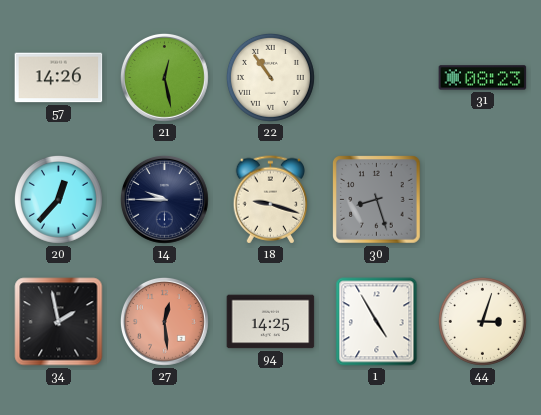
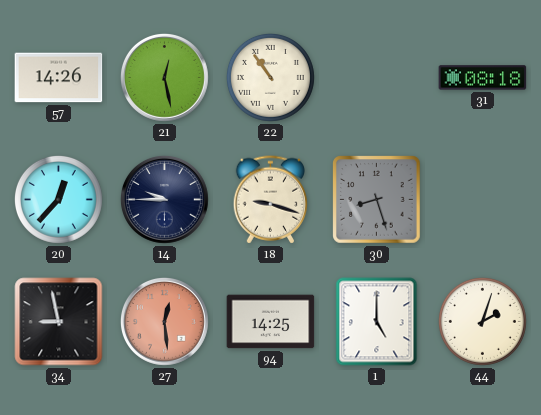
31: 08:23 -> 08:18 (483, 78)
34: 1:58 -> 8:58 (59, 322)
1: 4:55 -> 5:00 (377, 322)
44: 3:03 -> 2:03 (482, 321)
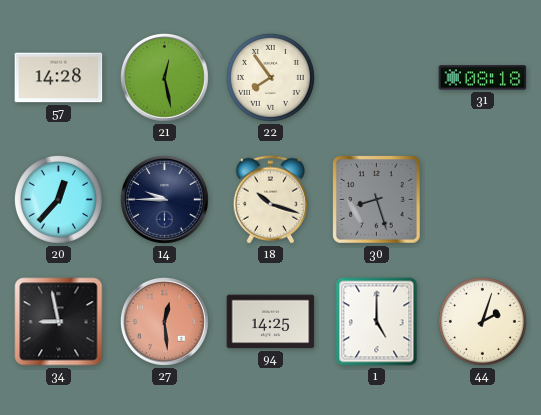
57: 14:26 -> 14:28 (59, 78)
22: 10:54 -> 7:54 (270, 77)
18: 9:18 -> 10:18 (271, 200)
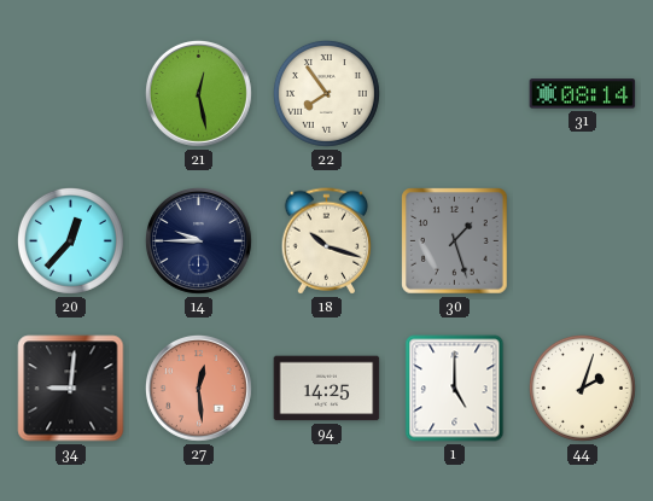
57: 14:28 -> none (59, 78)
31: 08:18 -> 08:14 (583, 94)
30: 8:27 -> 1:27 (455, 241)
34: 8:58 -> 9:01 (71, 389)
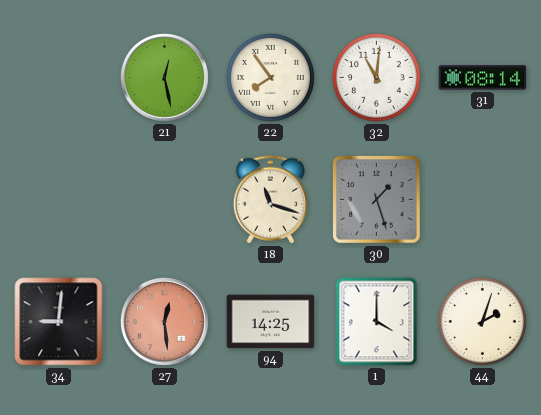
32: none -> 11:01 (376, 77)
20: 12:37 -> none (70, 240)
14: 9:45 -> none (198, 240)
18: 10:18 -> 11:18 (271, 200)
1: 5:00 -> 4:00 (377, 322)
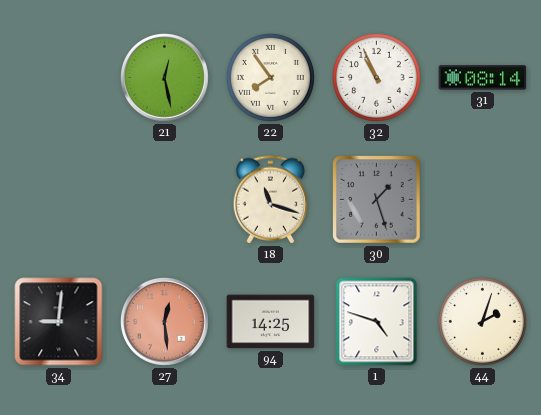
32: 11:01 -> 10:56 (376, 77)
1: 4:00 -> 4:48 (377, 322)
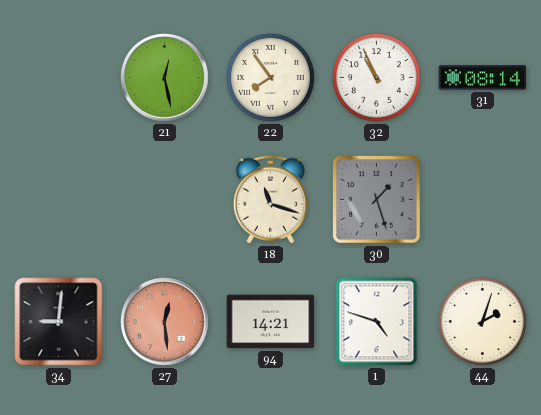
94: 14:25 -> 14:21 (271, 322)
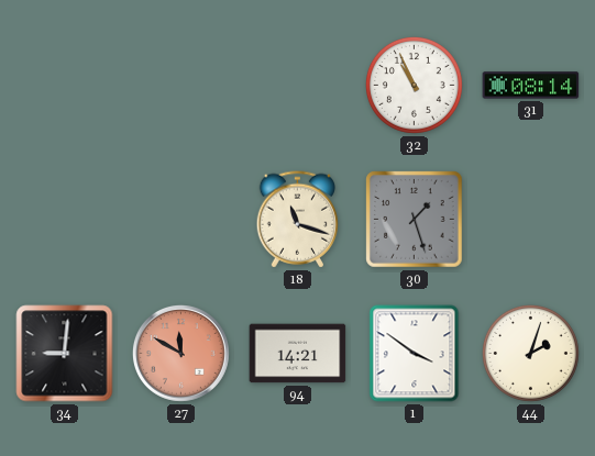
21: 12:28 -> none (164, 77)
22: 7:54 -> none (270, 77)
27: 12:29 -> 11:50 (180, 353)
1: 4:48 -> 3:51 (415, 354)
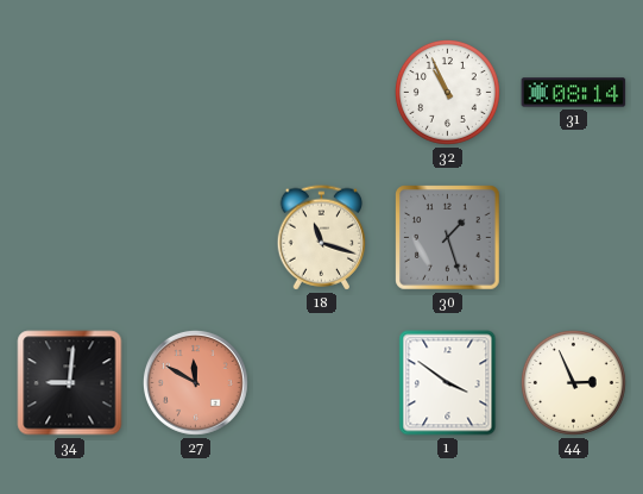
94: 14:21 -> none (298, 354)
44: 2:03 -> 2:56 (573, 382)
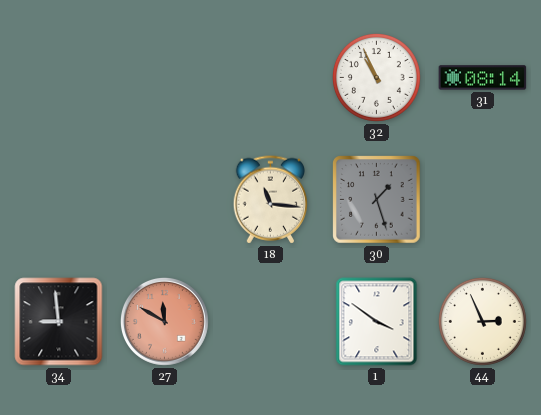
18: 11:18 -> 11:16 (271, 200)
34: 9:01 -> 8:59 (59, 322)
